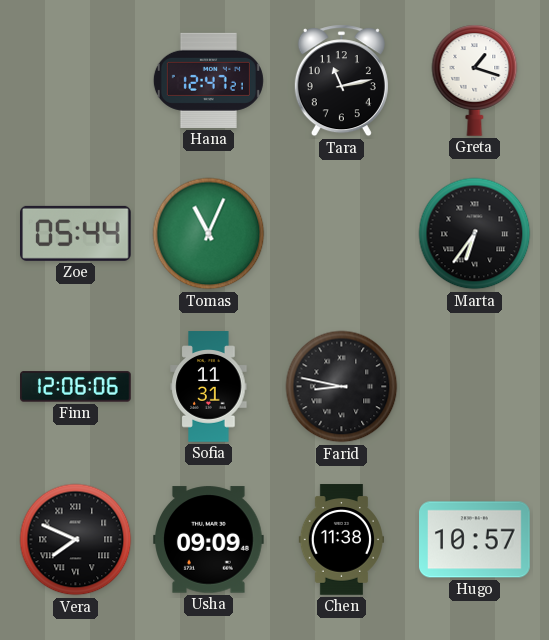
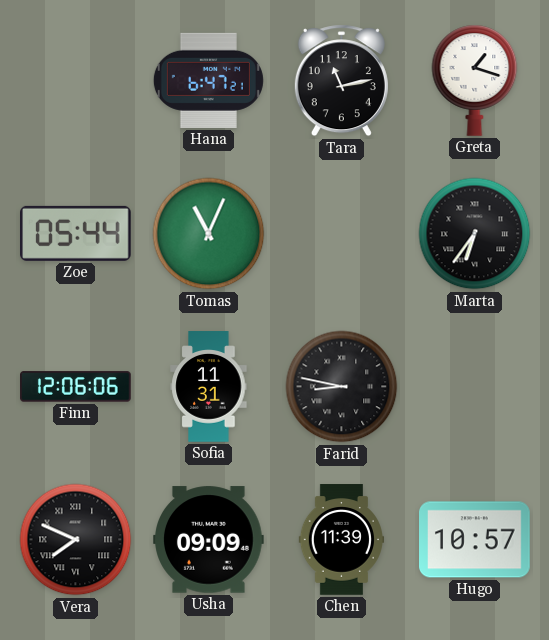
Hana: 12:47 -> 6:47 (208, 80)
Chen: 11:38 -> 11:39 (341, 540)
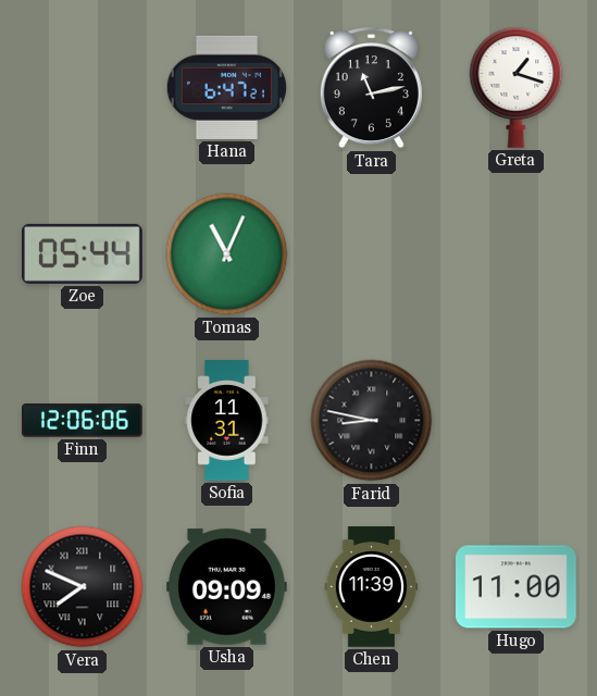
Marta: 6:36 -> none (475, 234)
Hugo: 10:57 -> 11:00 (517, 587)
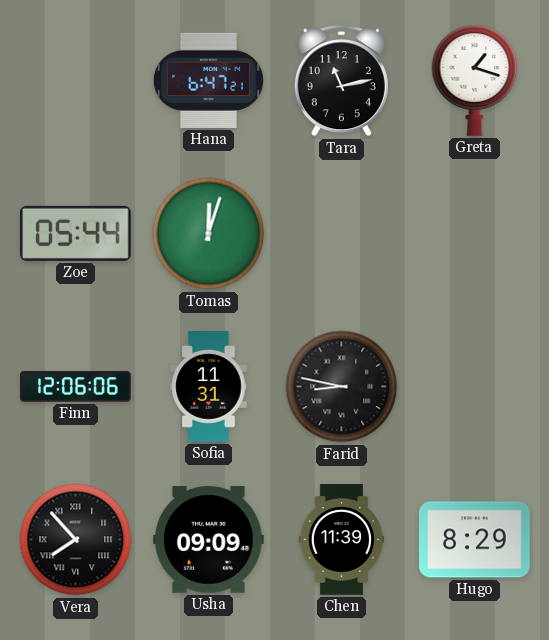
Tomas: 11:04 -> 12:03 (209, 234)
Vera: 7:49 -> 7:53 (76, 540)
Hugo: 11:00 -> 8:29 (475, 540)
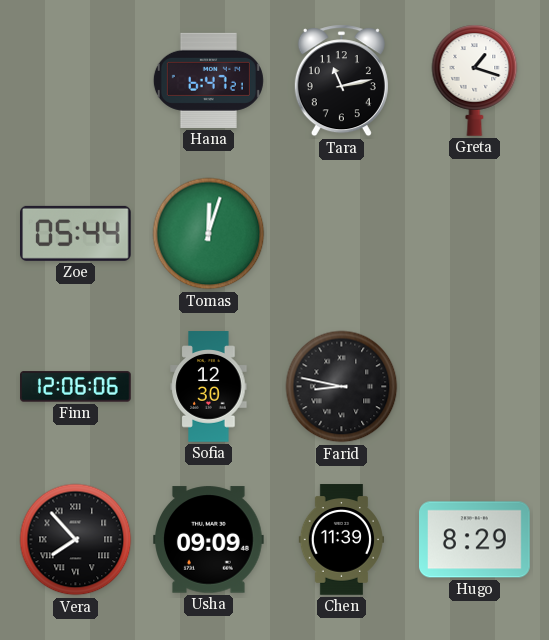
Sofia: 11:31 -> 12:30 (209, 387)
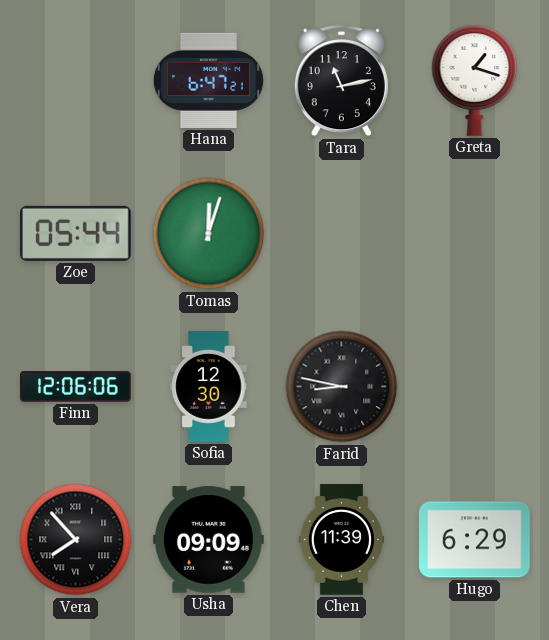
Hugo: 8:29 -> 6:29 (475, 540)
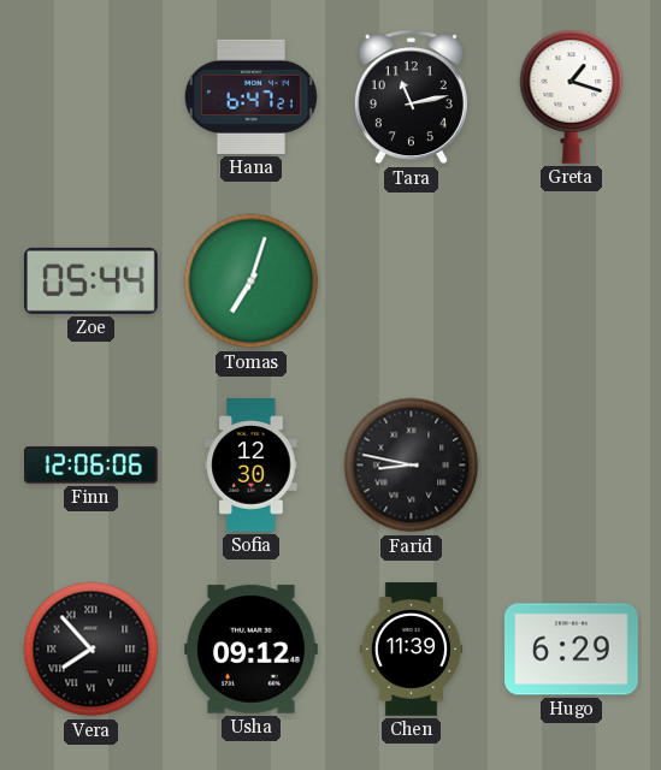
Tomas: 12:03 -> 7:03 (252, 282)
Usha: 09:09 -> 09:12 (252, 650)
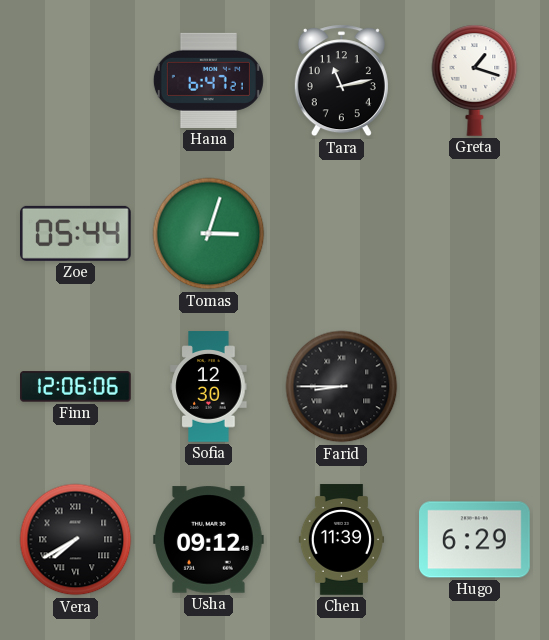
Tomas: 7:03 -> 3:03 (209, 234)
Farid: 8:47 -> 8:45 (342, 387)
Vera: 7:53 -> 7:40 (76, 540)
